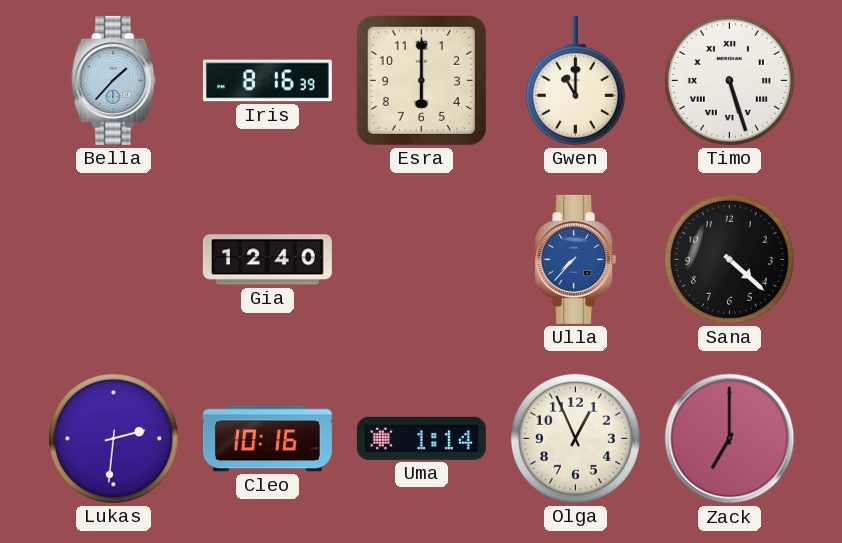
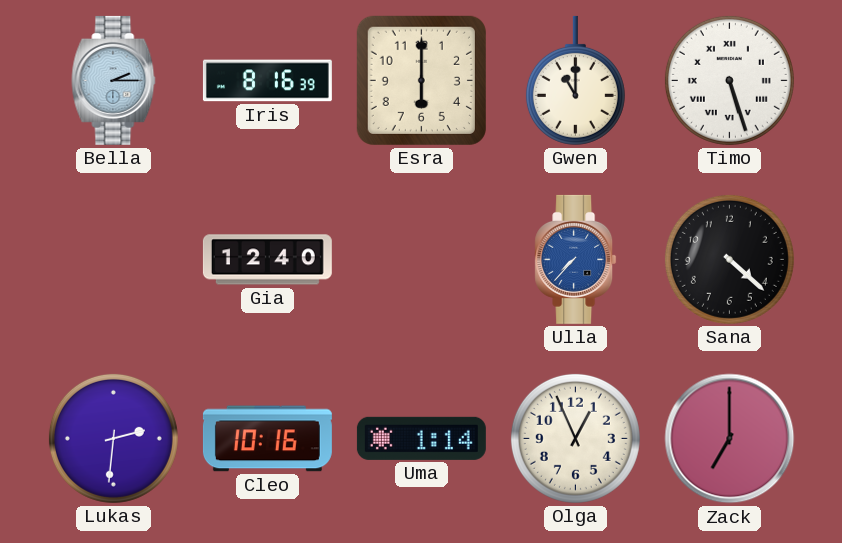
Bella: 1:37 -> 2:15 (114, 80)
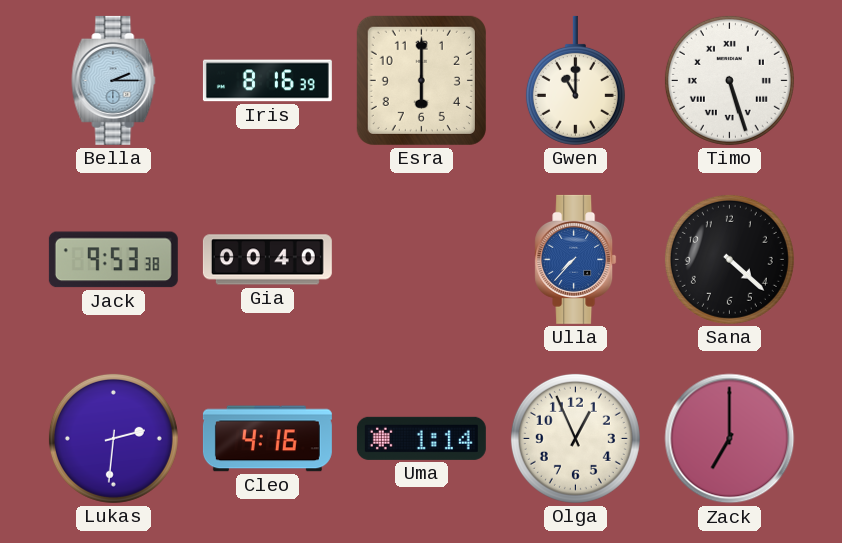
Jack: none -> 9:53 (113, 260)
Gia: 12:40 -> 00:40 (267, 260)
Cleo: 10:16 -> 4:16 (267, 439)
